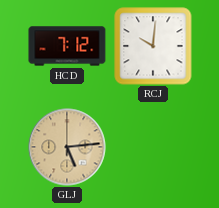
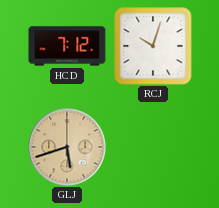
RCJ: 10:01 -> 10:03 (153, 46)
GLJ: 5:14 -> 5:42 (67, 147)
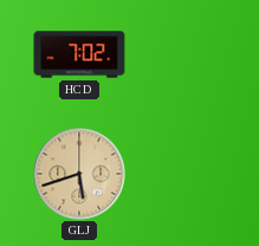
HCD: 7:12 -> 7:02 (79, 54)
RCJ: 10:03 -> none (153, 46)
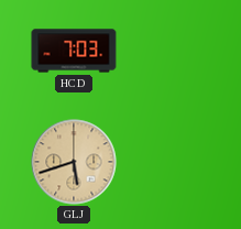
HCD: 7:02 -> 7:03 (74, 51)
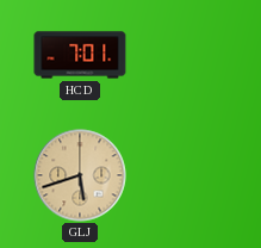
HCD: 7:03 -> 7:01 (80, 55)
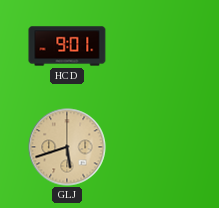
HCD: 7:01 -> 9:01 (67, 46)
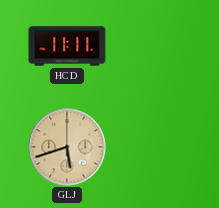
HCD: 9:01 -> 11:11 (67, 46)
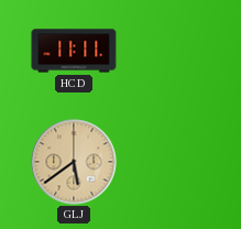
GLJ: 5:42 -> 5:39 (74, 162)
